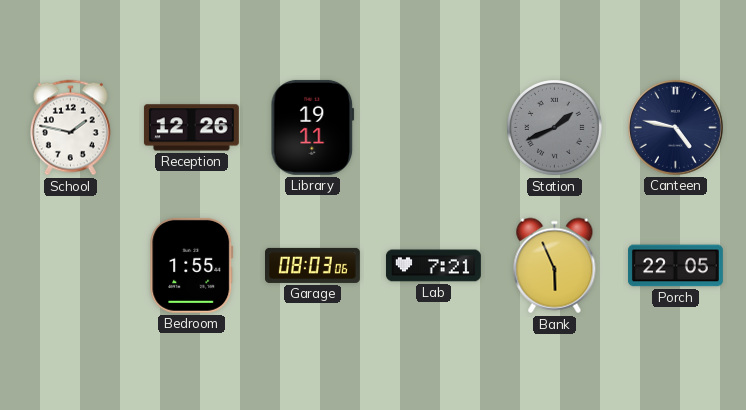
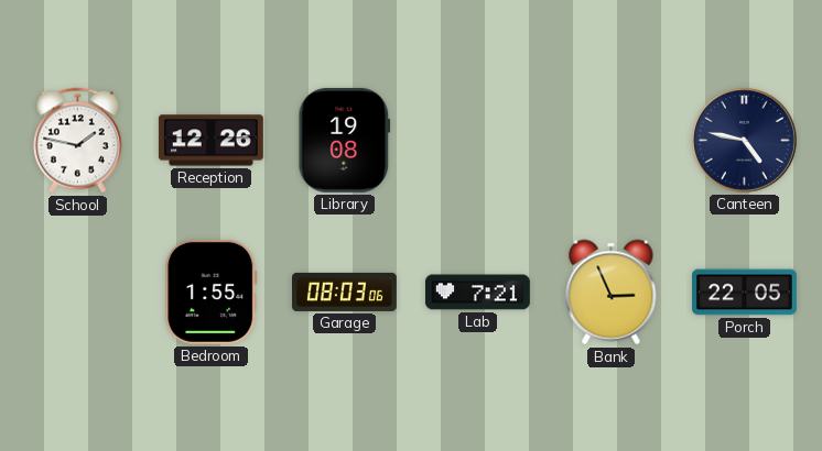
Library: 19:11 -> 19:08 (345, 140)
Station: 1:41 -> none (555, 128)
Bank: 5:56 -> 2:56 (612, 293)
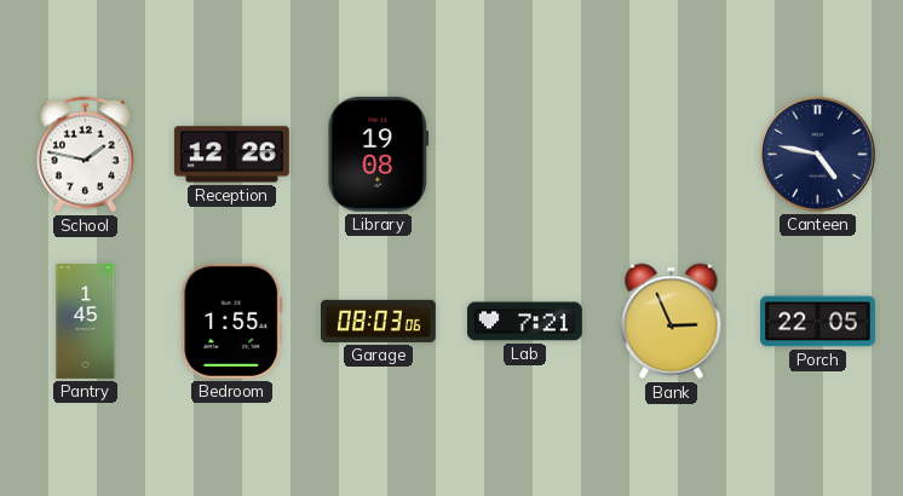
Pantry: none -> 1:45 (86, 322)
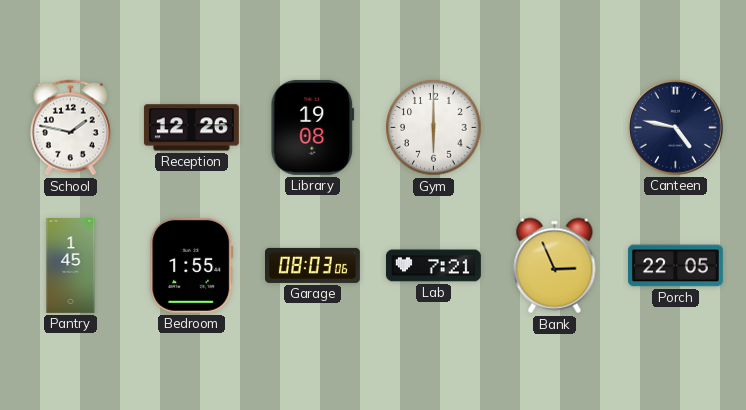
Gym: none -> 6:00 (434, 128)
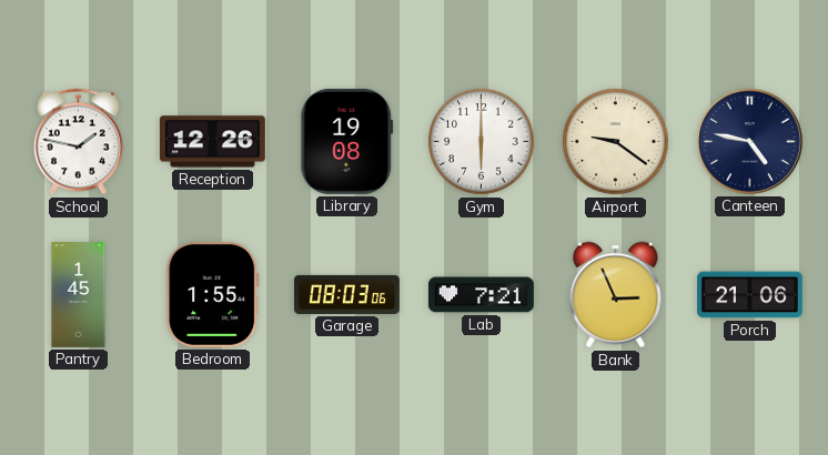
Airport: none -> 9:21 (616, 142)
Porch: 22:05 -> 21:06 (750, 295)
